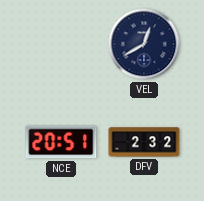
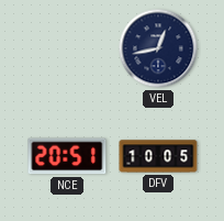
VEL: 12:40 -> 12:43 (158, 48)
DFV: 2:32 -> 10:05 (158, 156)
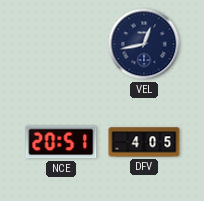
DFV: 10:05 -> 4:05 (144, 142)
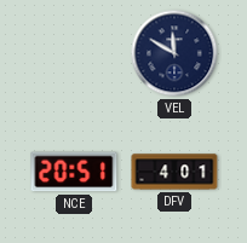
VEL: 12:43 -> 11:50 (174, 53)
DFV: 4:05 -> 4:01 (174, 172)
